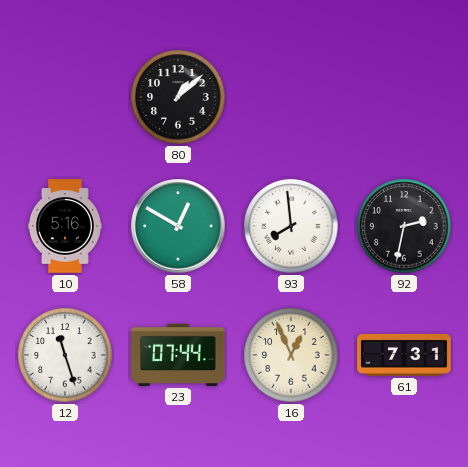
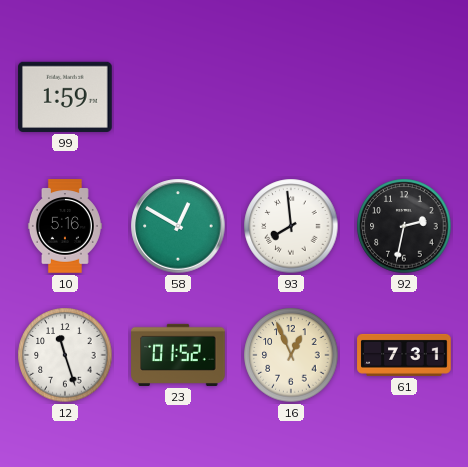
99: none -> 1:59 (65, 97)
80: 1:08 -> none (178, 97)
23: 07:44 -> 01:52 (178, 355)
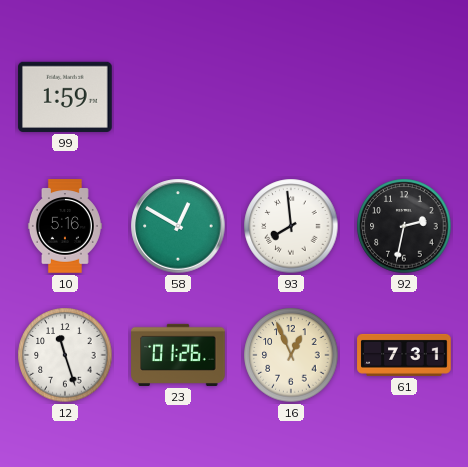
23: 01:52 -> 01:26 (178, 355)
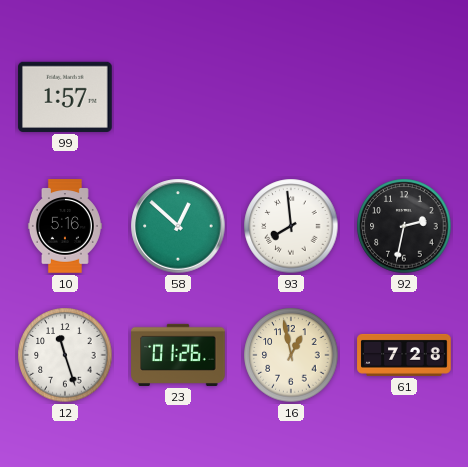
99: 1:59 -> 1:57 (65, 97)
58: 12:50 -> 12:52 (178, 226)
16: 12:56 -> 12:58 (291, 355)
61: 7:31 -> 7:28 (404, 355)
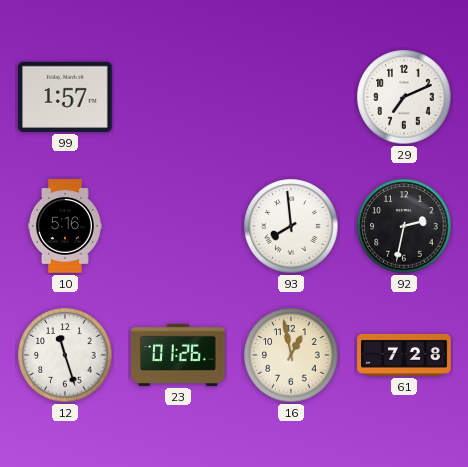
29: none -> 7:11 (404, 97)
58: 12:52 -> none (178, 226)
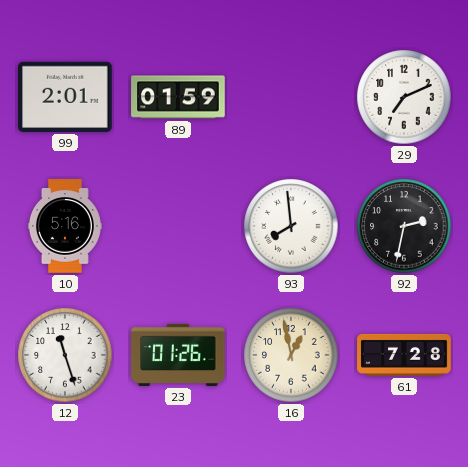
99: 1:57 -> 2:01 (65, 97)
89: none -> 01:59 (178, 97)
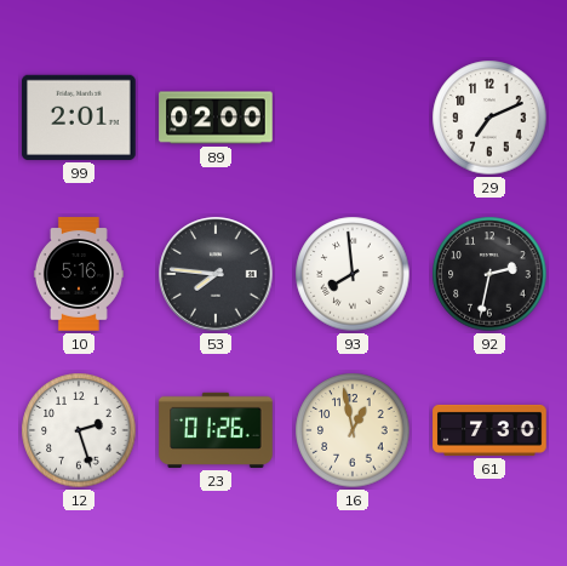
89: 01:59 -> 02:00 (216, 118)
53: none -> 7:46 (216, 274)
12: 11:27 -> 2:27 (79, 430)
61: 7:28 -> 7:30 (489, 430)
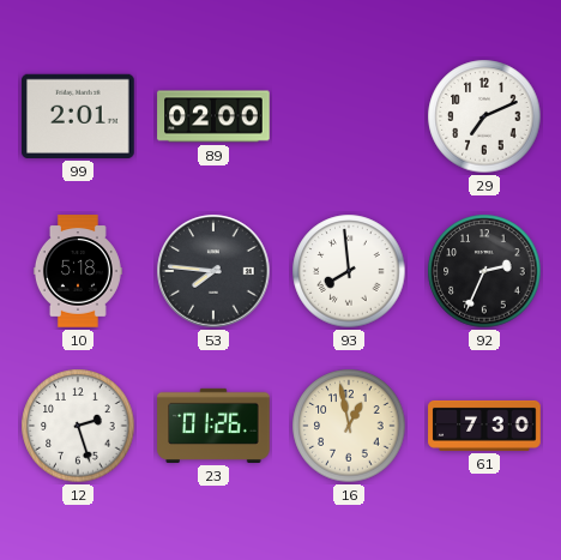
10: 5:16 -> 5:18 (78, 271)
92: 2:32 -> 2:34 (484, 271)
